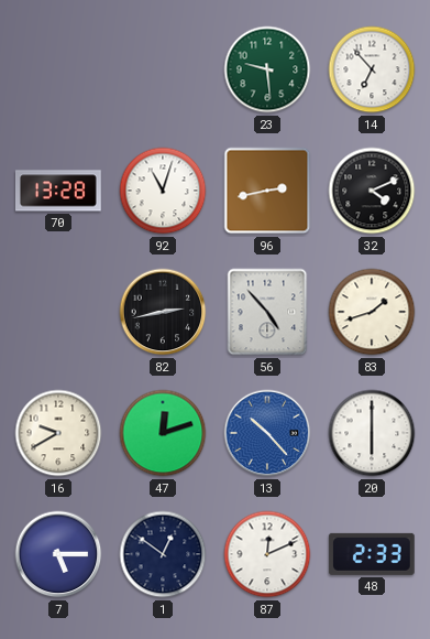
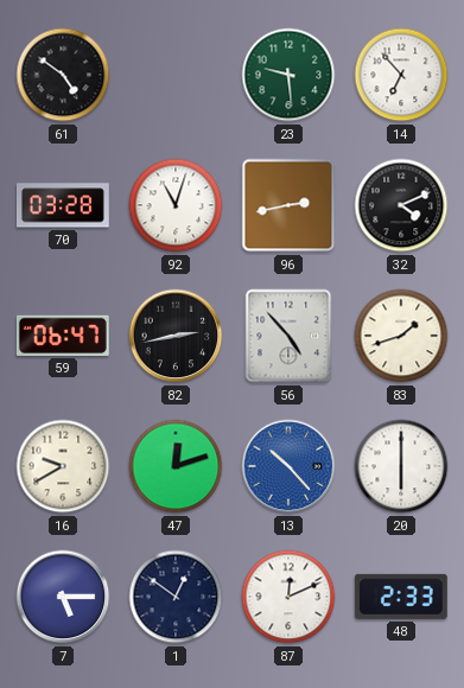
61: none -> 4:51 (63, 75)
70: 13:28 -> 03:28 (63, 205)
59: none -> 06:47 (63, 336)
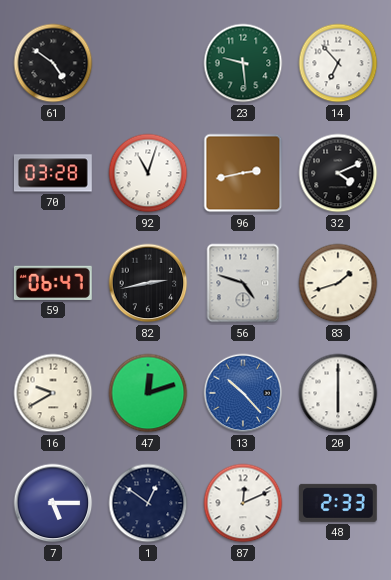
56: 4:53 -> 4:48 (243, 283)
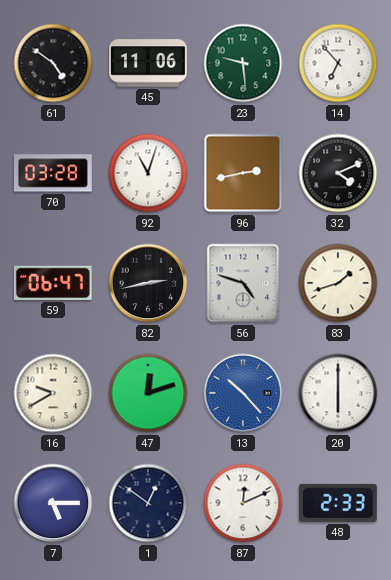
45: none -> 11:06 (149, 63)
